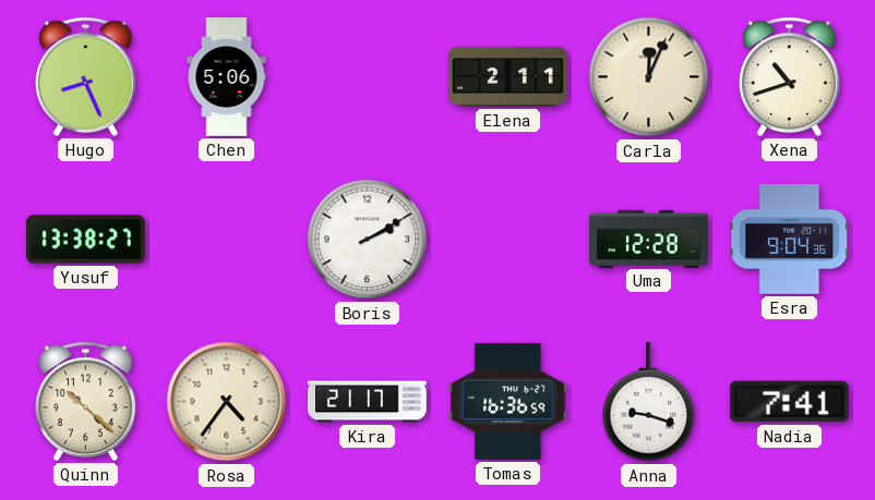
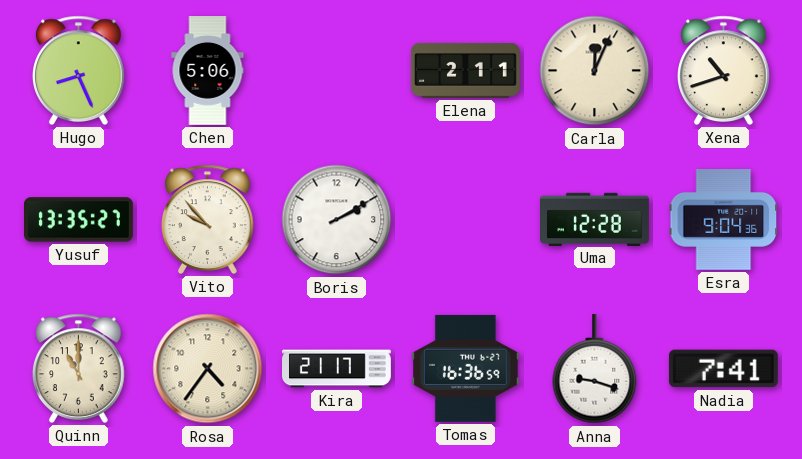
Yusuf: 13:38 -> 13:35 (79, 220)
Vito: none -> 9:53 (208, 219)
Quinn: 10:22 -> 11:00 (79, 368)
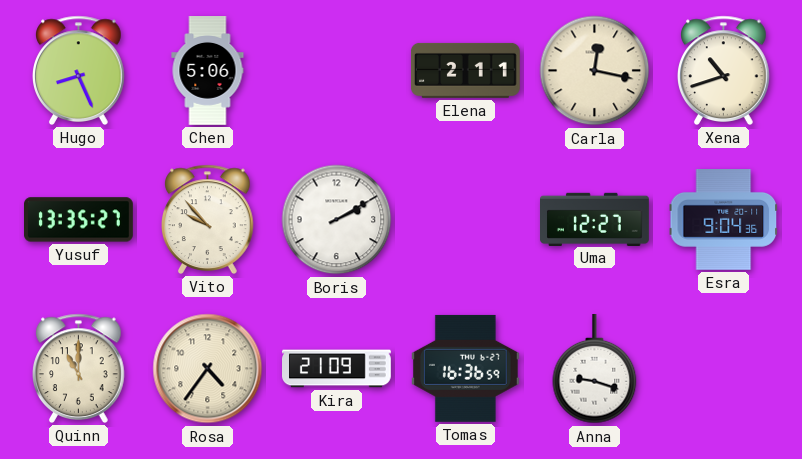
Carla: 12:04 -> 12:17 (595, 71)
Uma: 12:28 -> 12:27 (595, 219)
Kira: 21:17 -> 21:09 (337, 369)
Nadia: 7:41 -> none (723, 369)
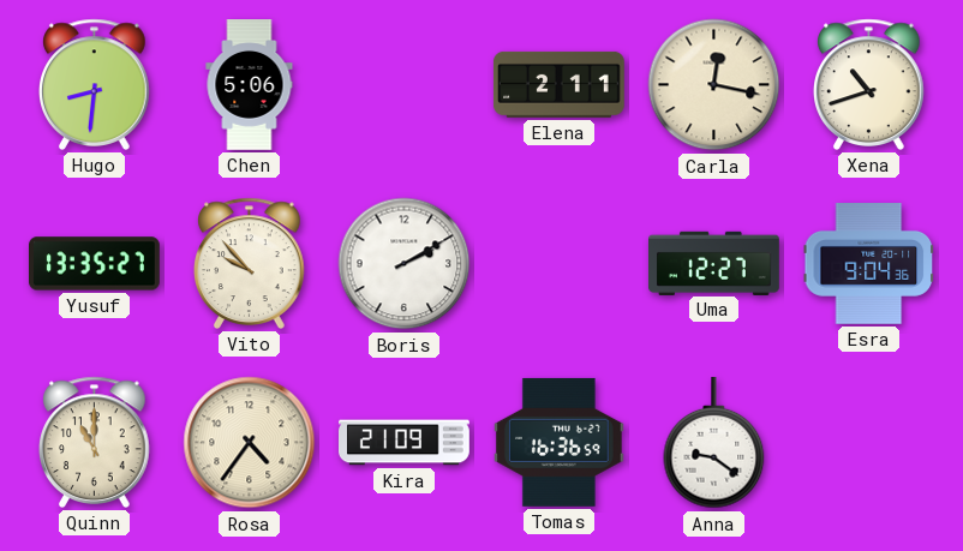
Hugo: 8:26 -> 8:31 (95, 84)
Anna: 9:18 -> 9:21 (714, 444)
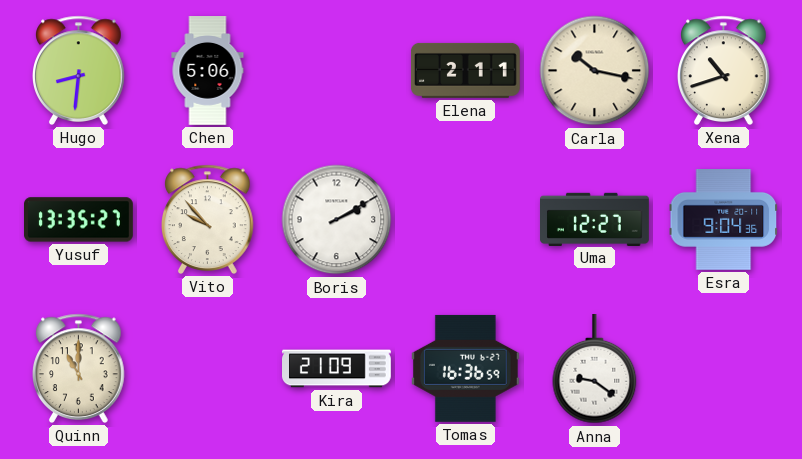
Carla: 12:17 -> 10:17 (595, 71)
Rosa: 4:36 -> none (250, 443)
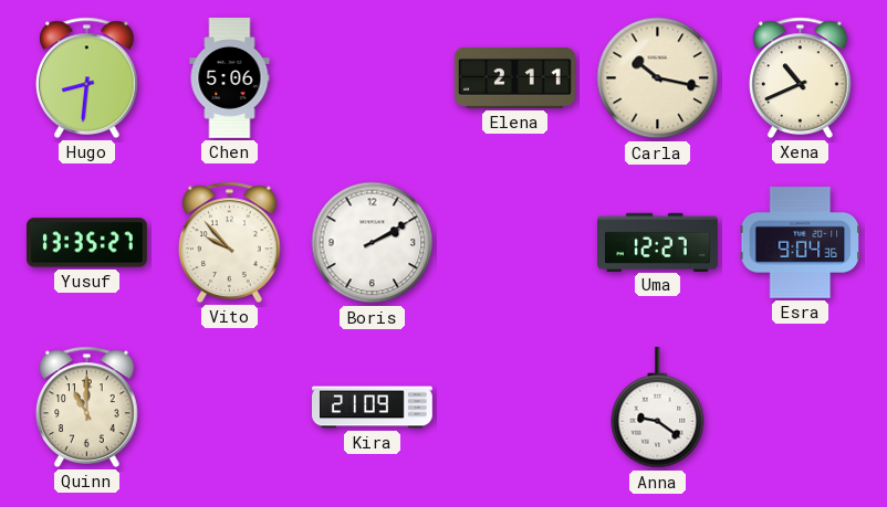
Xena: 10:42 -> 10:41 (801, 77)
Tomas: 16:36 -> none (465, 368)
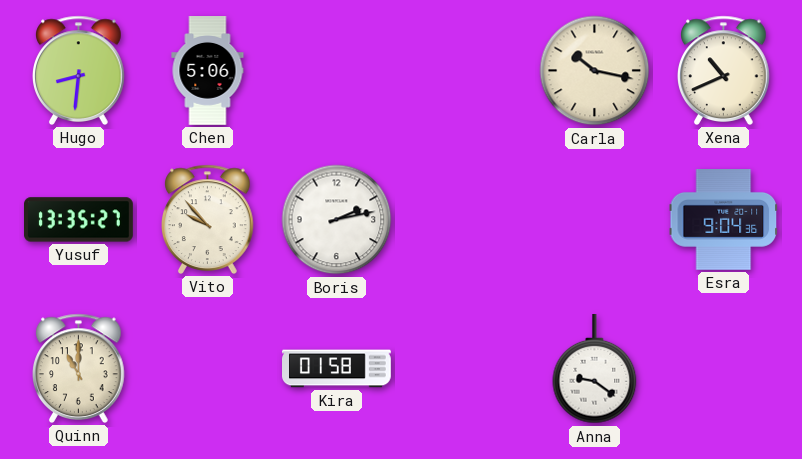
Elena: 2:11 -> none (515, 77)
Boris: 2:10 -> 2:13 (337, 220)
Uma: 12:27 -> none (658, 242)
Kira: 21:09 -> 01:58 (337, 369)
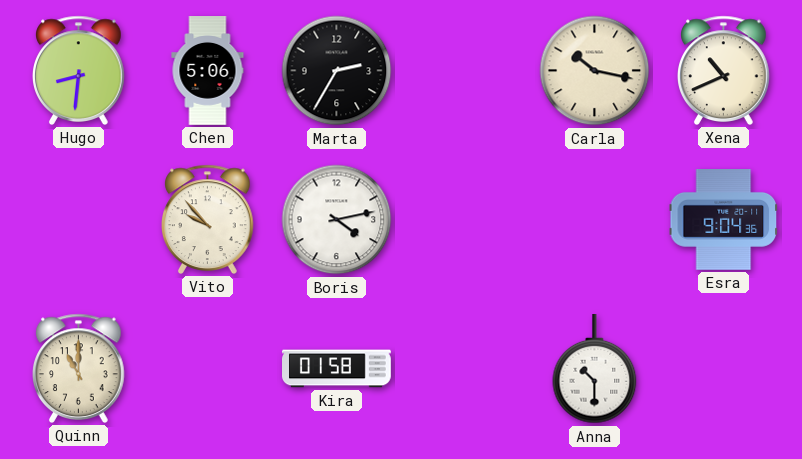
Marta: none -> 2:35 (337, 71)
Yusuf: 13:35 -> none (79, 220)
Boris: 2:13 -> 4:13 (337, 220)
Anna: 9:21 -> 10:30 (595, 370)
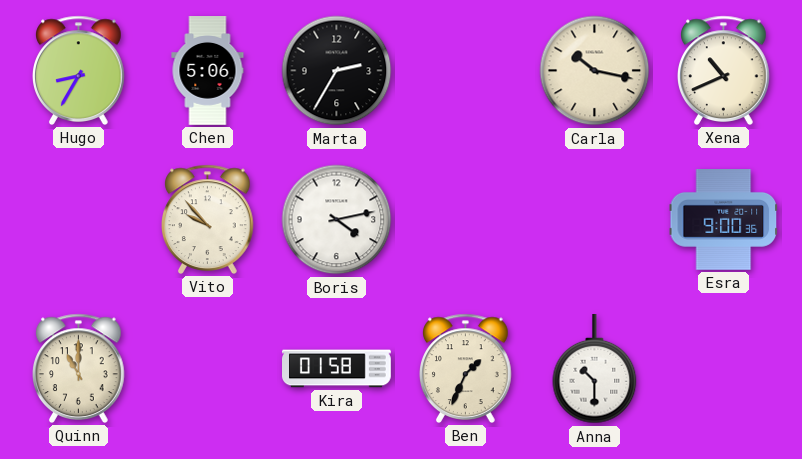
Hugo: 8:31 -> 8:35 (79, 70)
Esra: 9:04 -> 9:00 (723, 220)
Ben: none -> 1:34 (466, 368)
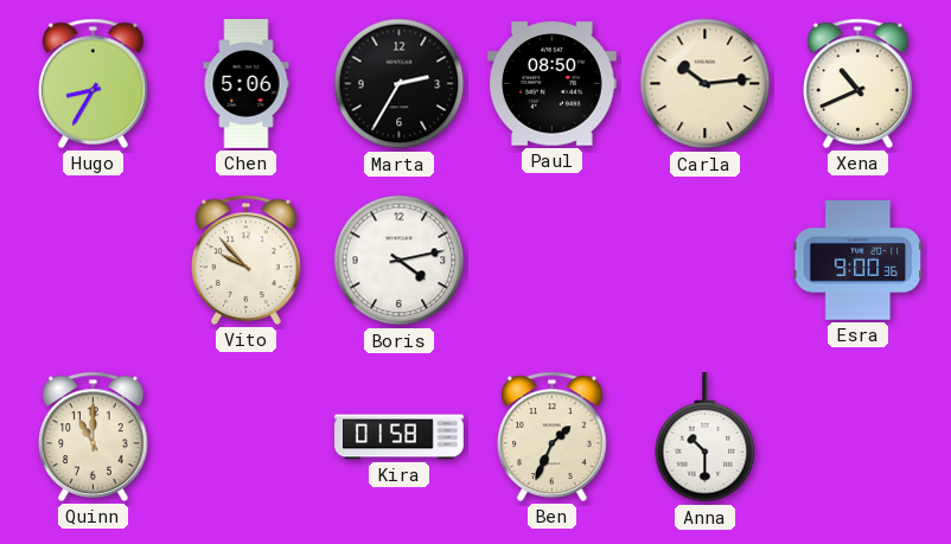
Paul: none -> 08:50 (551, 84)
Carla: 10:17 -> 10:14 (706, 84)
